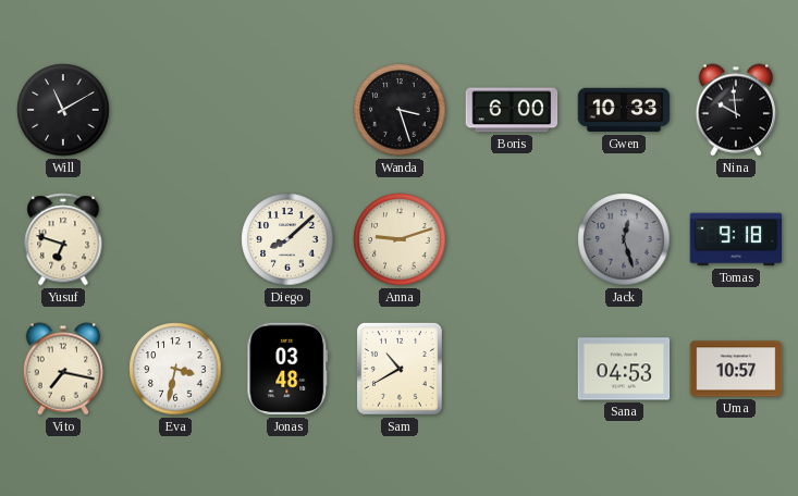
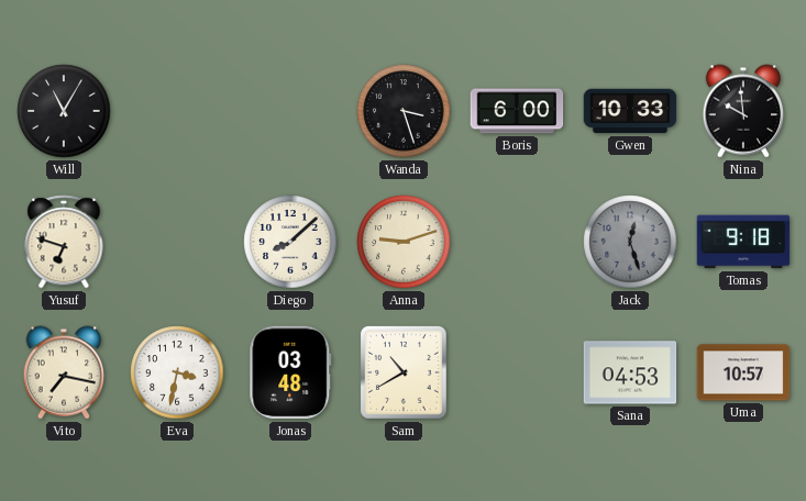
Will: 11:10 -> 11:05 (64, 111)
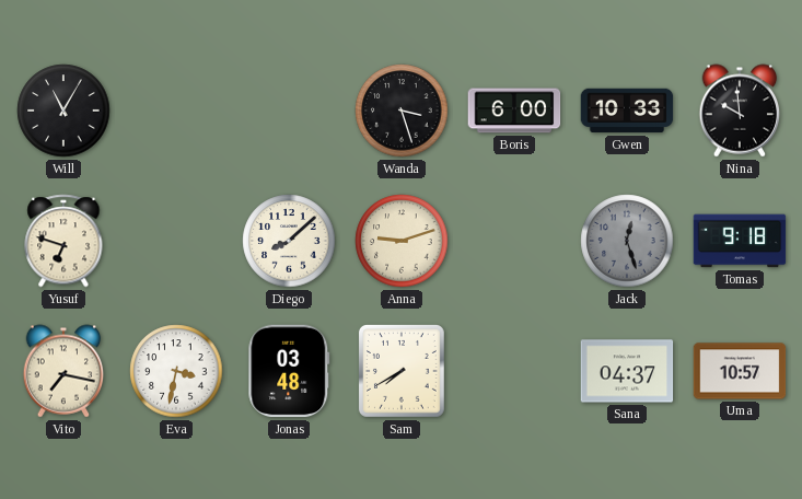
Sam: 10:40 -> 7:40 (402, 372)
Sana: 04:53 -> 04:37 (627, 371)
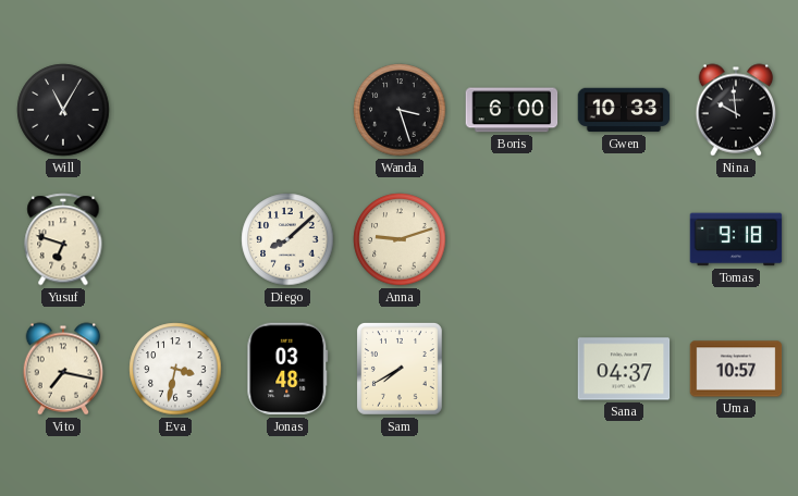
Jack: 12:27 -> none (627, 241)
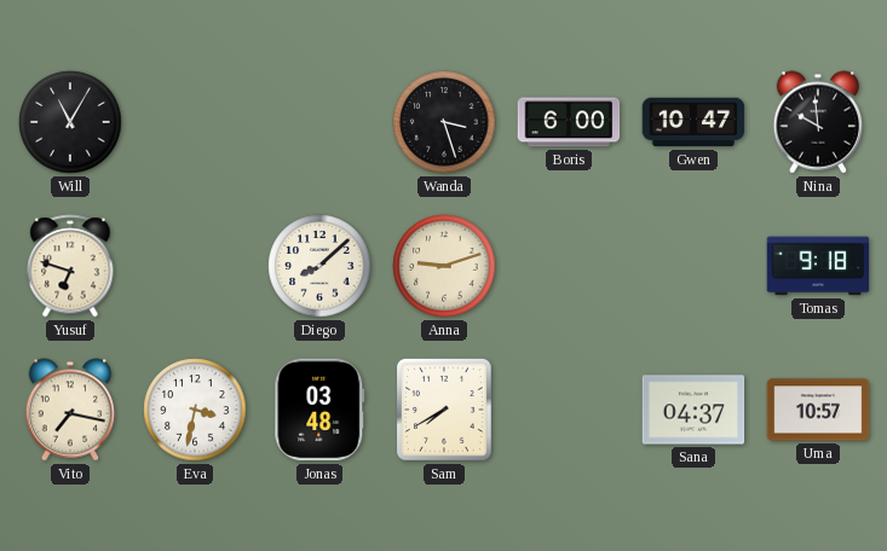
Gwen: 10:33 -> 10:47 (693, 122)
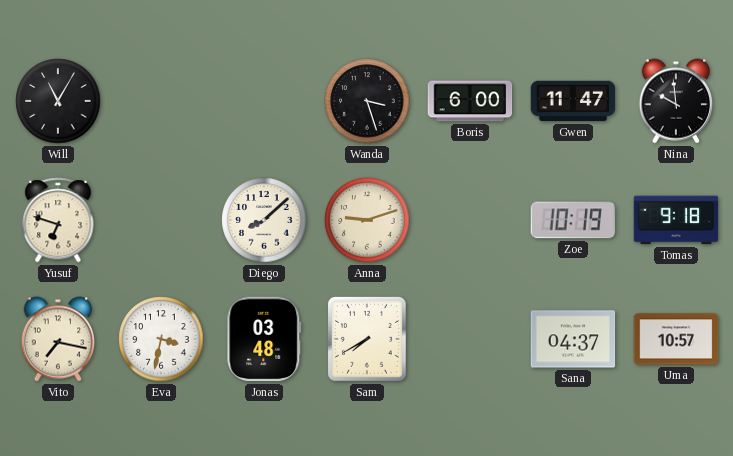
Gwen: 10:47 -> 11:47 (573, 101)
Zoe: none -> 10:19 (573, 220)
